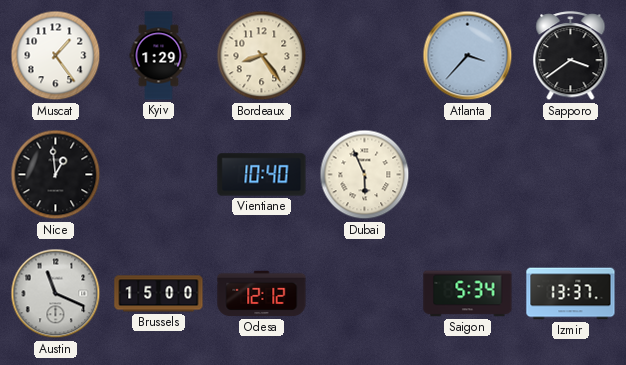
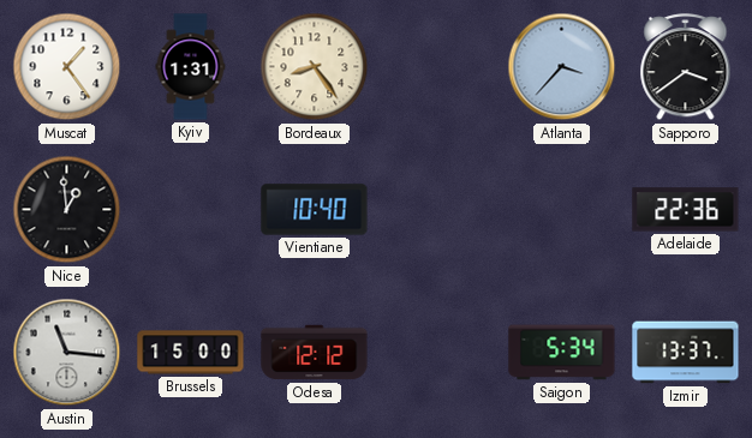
Kyiv: 1:29 -> 1:31 (191, 67)
Dubai: 5:56 -> none (365, 175)
Adelaide: none -> 22:36 (686, 210)
Austin: 11:19 -> 11:16 (67, 353)
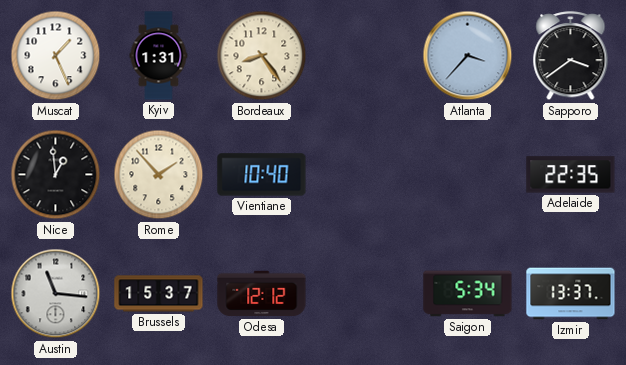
Muscat: 1:24 -> 1:26 (56, 56)
Rome: none -> 1:53 (159, 175)
Adelaide: 22:36 -> 22:35 (571, 175)
Brussels: 15:00 -> 15:37 (159, 294)
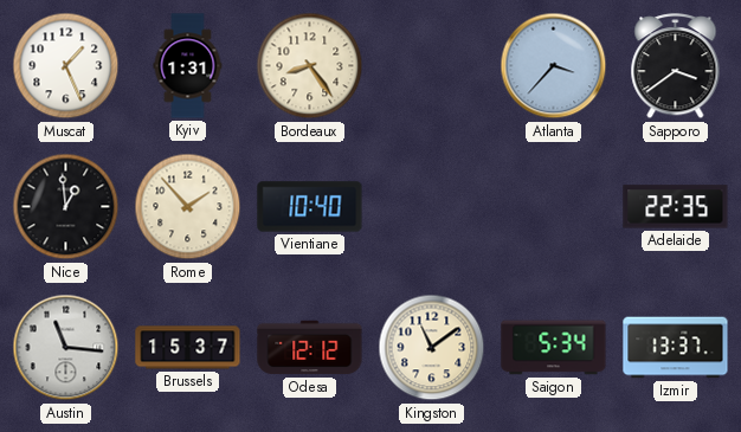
Kingston: none -> 11:09 (432, 348)
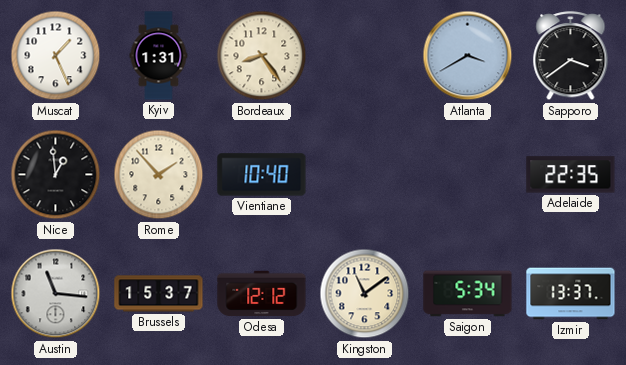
Atlanta: 3:37 -> 3:40 (468, 56)
